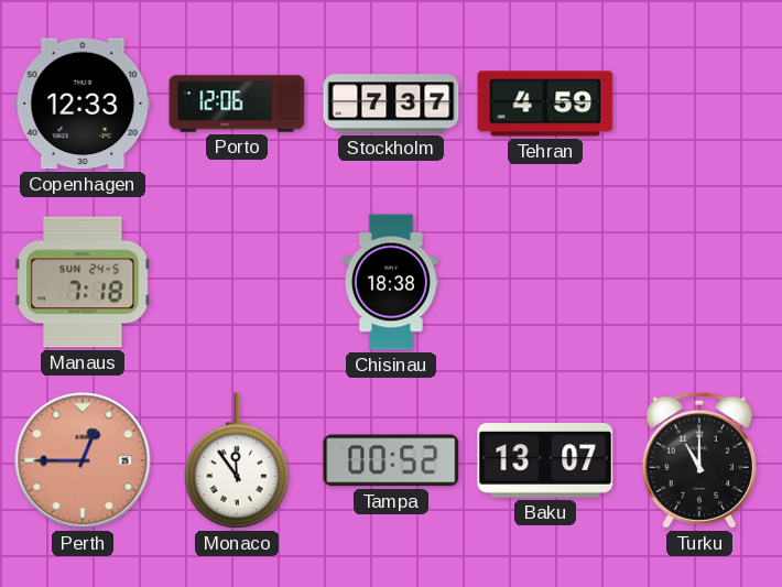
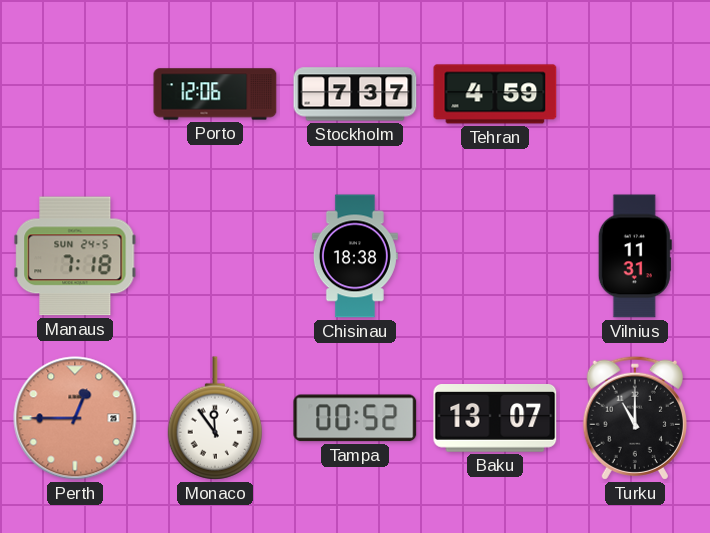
Copenhagen: 12:33 -> none (83, 104)
Vilnius: none -> 11:31 (635, 256)
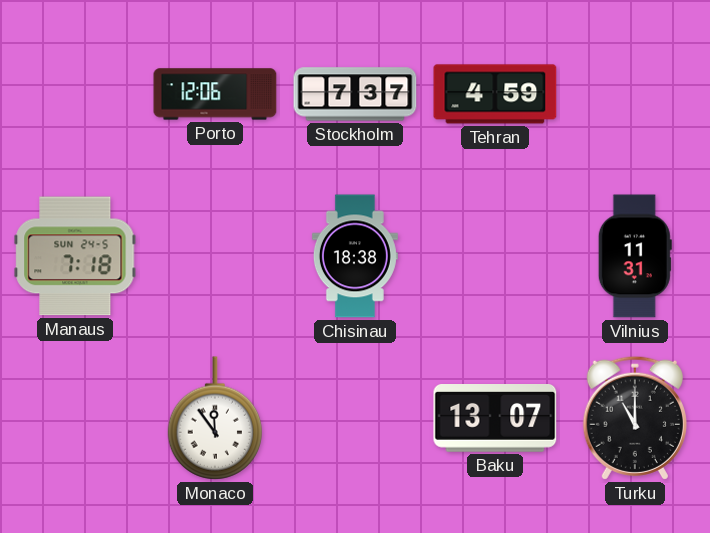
Perth: 12:45 -> none (75, 418)
Tampa: 00:52 -> none (355, 418)
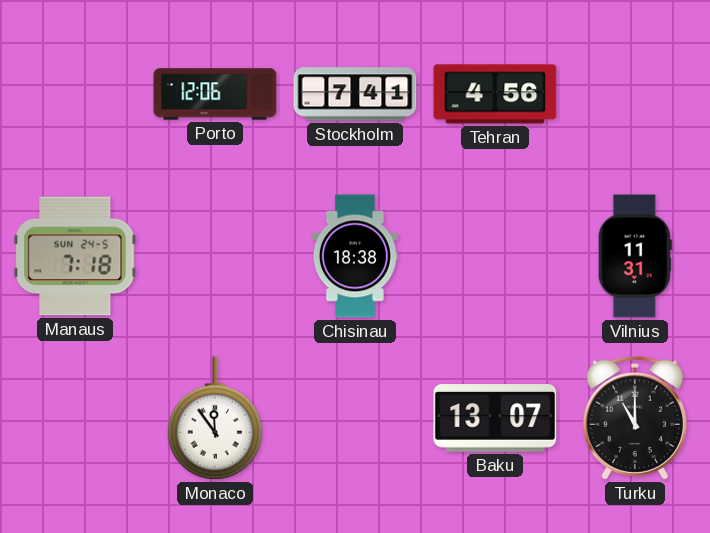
Stockholm: 7:37 -> 7:41 (355, 94)
Tehran: 4:59 -> 4:56 (495, 94)
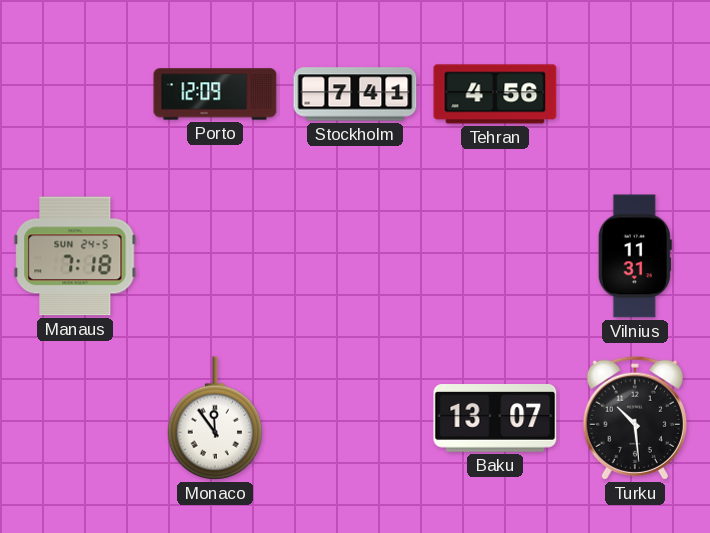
Porto: 12:06 -> 12:09 (215, 94)
Chisinau: 18:38 -> none (355, 256)
Turku: 11:00 -> 10:29 (635, 418)
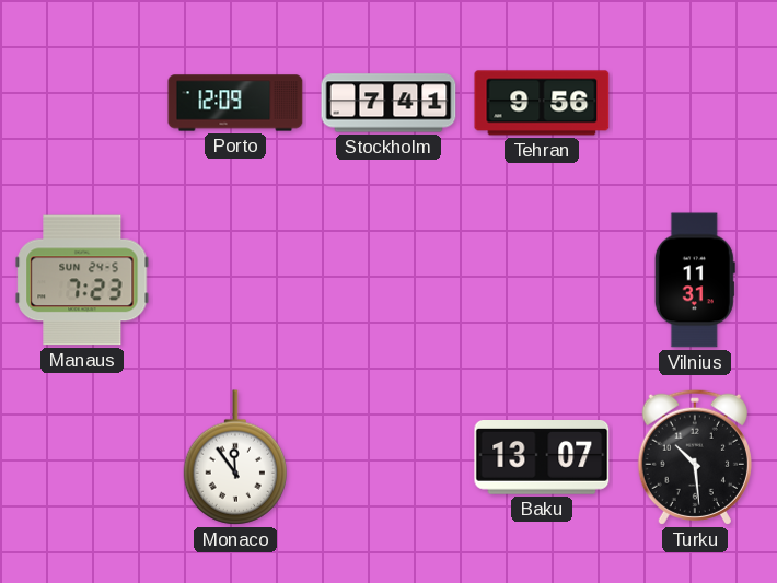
Tehran: 4:56 -> 9:56 (542, 103)
Manaus: 7:18 -> 7:23 (82, 280)
